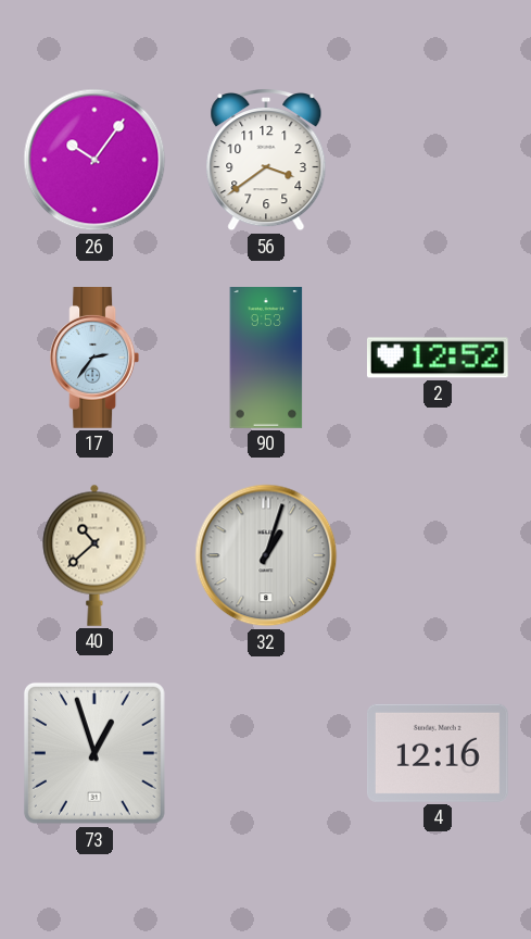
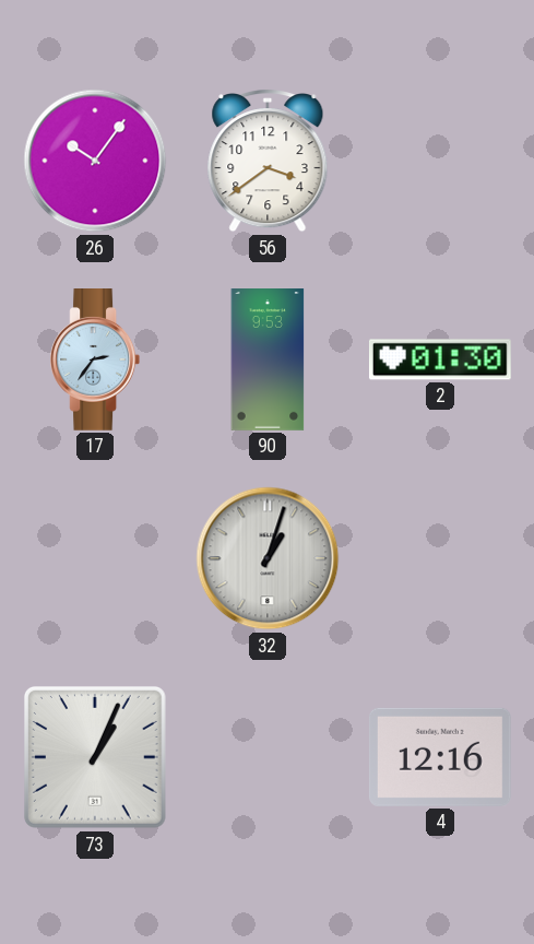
2: 12:52 -> 01:30 (440, 359)
40: 10:38 -> none (94, 555)
73: 12:57 -> 1:04 (95, 757)
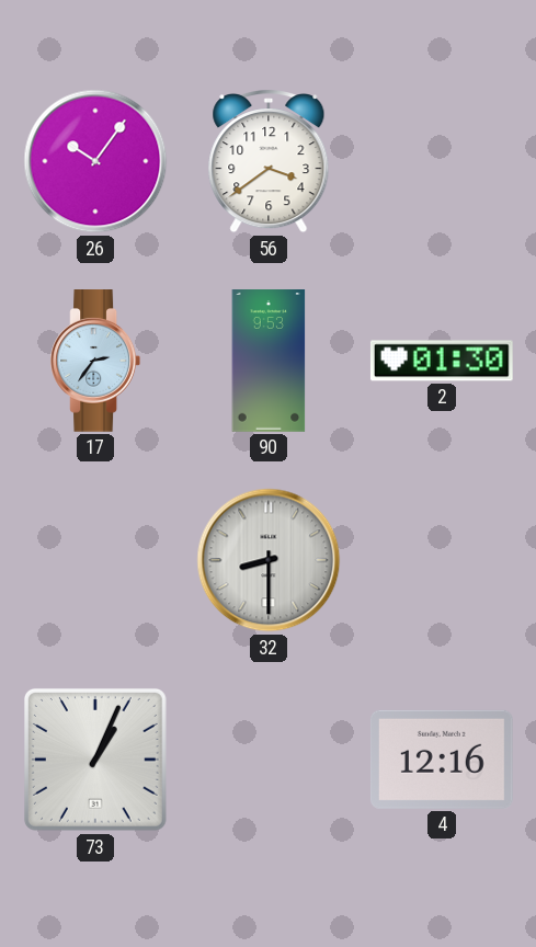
32: 1:03 -> 8:30 (269, 560)
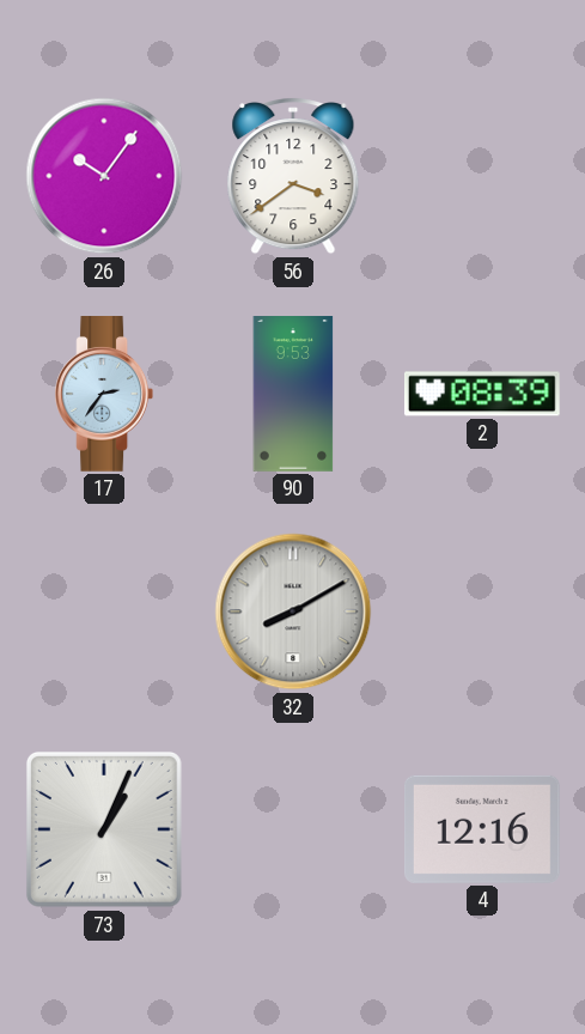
2: 01:30 -> 08:39 (482, 394)
32: 8:30 -> 8:10 (293, 612)
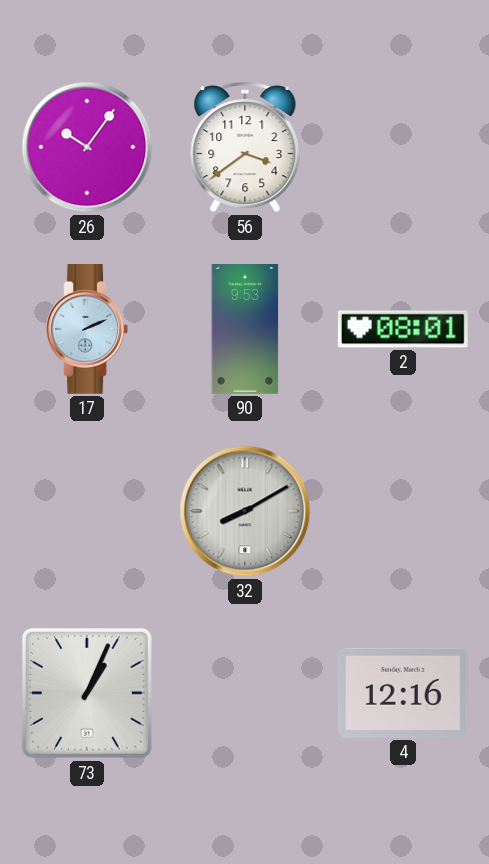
17: 2:36 -> 2:11 (87, 330)
2: 08:39 -> 08:01 (403, 329)
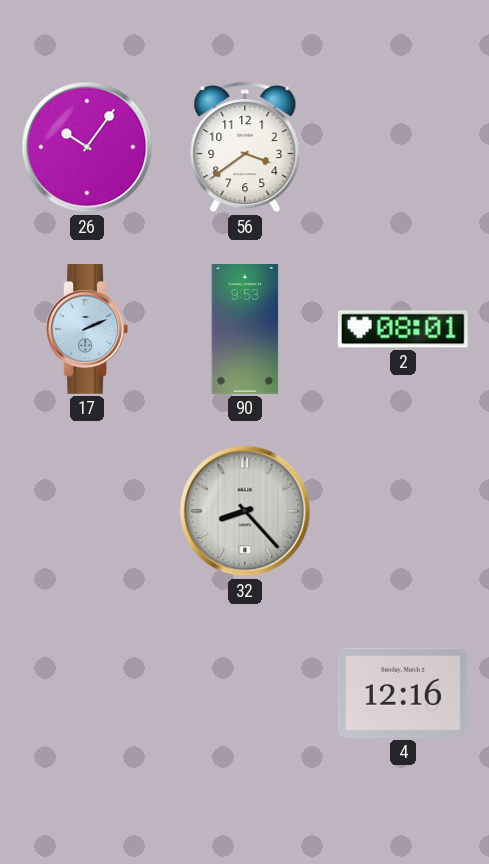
32: 8:10 -> 8:23 (245, 511)
73: 1:04 -> none (87, 693)
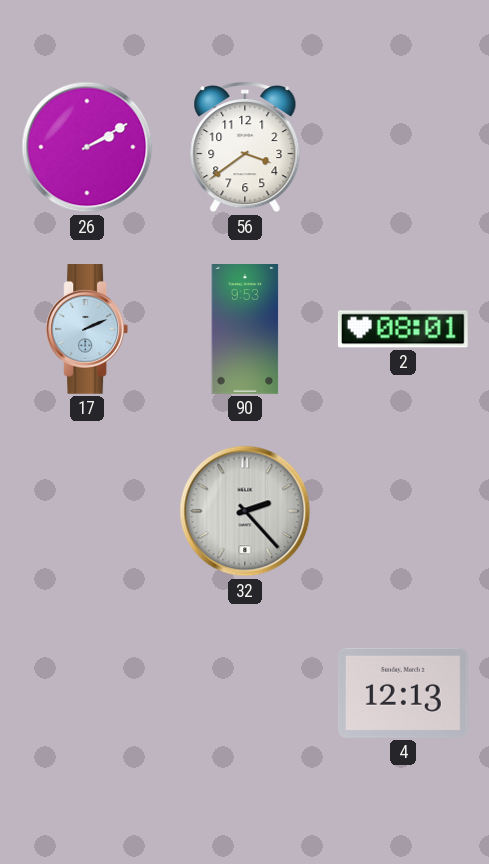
26: 10:06 -> 2:10 (87, 147)
32: 8:23 -> 2:23 (245, 511)
4: 12:16 -> 12:13 (403, 693)
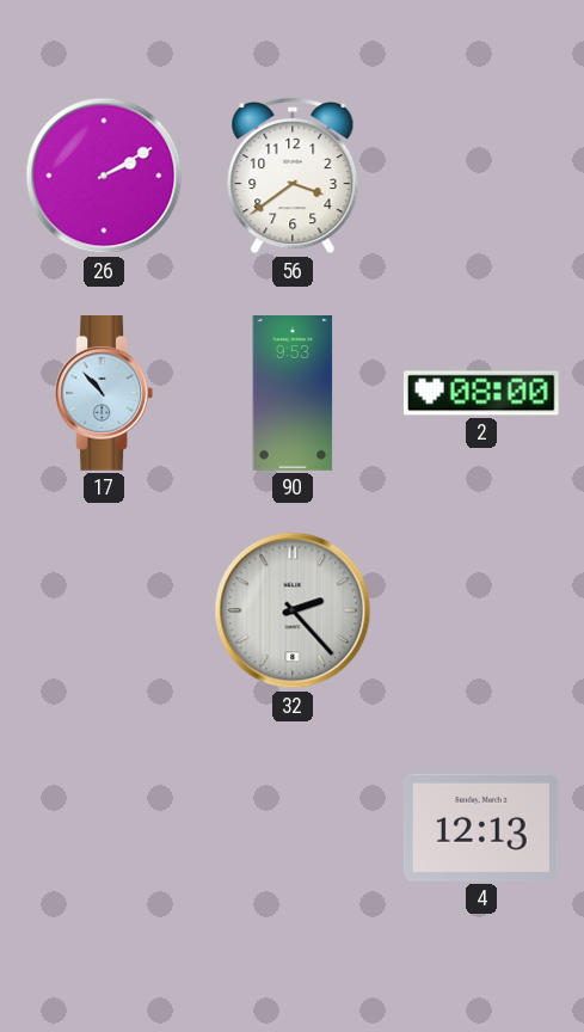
17: 2:11 -> 10:53 (104, 394)
2: 08:01 -> 08:00 (481, 393)
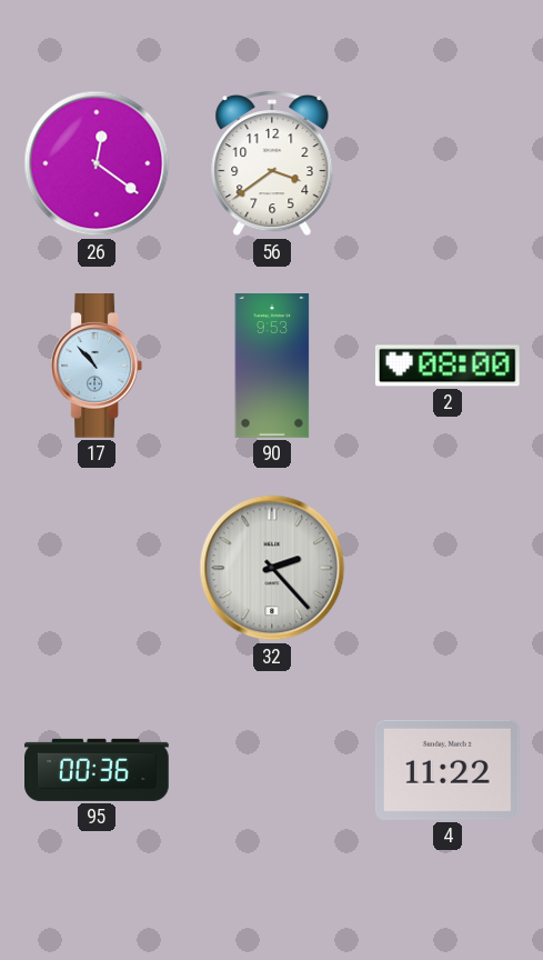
26: 2:10 -> 12:21 (97, 163)
95: none -> 00:36 (98, 770)
4: 12:13 -> 11:22 (448, 770)
